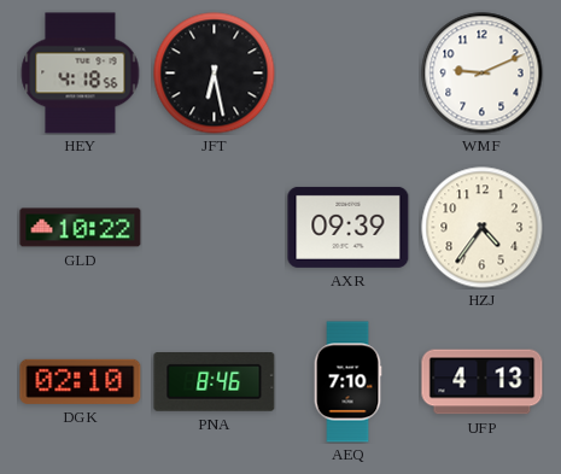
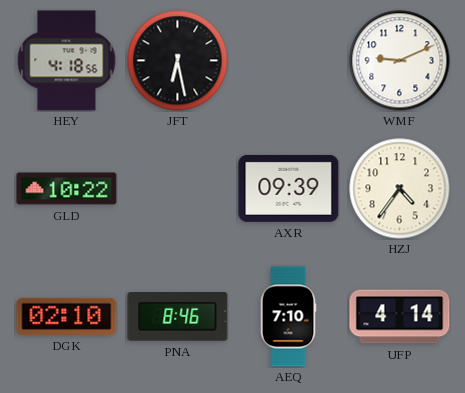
UFP: 4:13 -> 4:14 (400, 317)
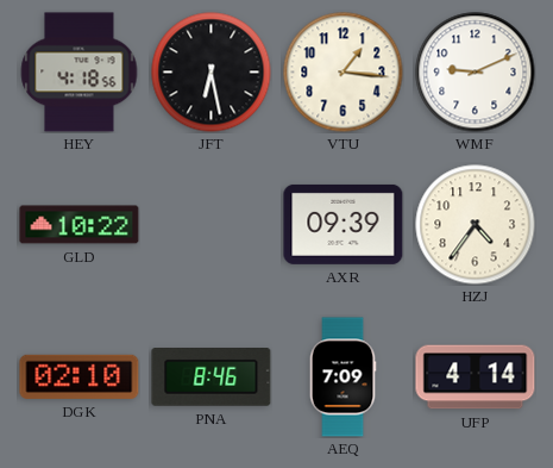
VTU: none -> 1:16 (344, 73)
AEQ: 7:10 -> 7:09 (343, 377)
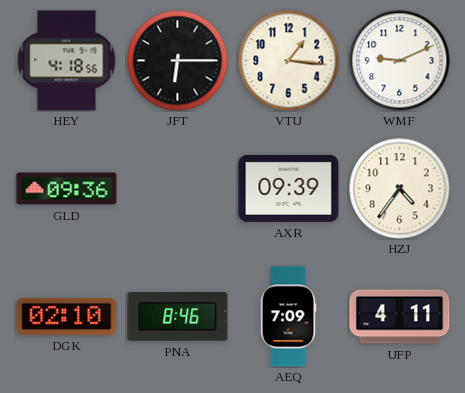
JFT: 6:28 -> 6:15 (178, 61)
GLD: 10:22 -> 09:36 (67, 189)
UFP: 4:14 -> 4:11 (400, 317)
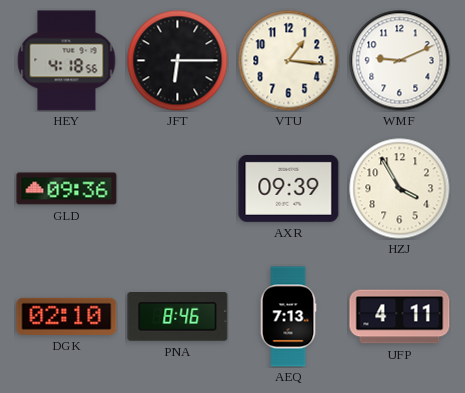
HZJ: 4:36 -> 3:55 (400, 189)
AEQ: 7:09 -> 7:13 (288, 317)
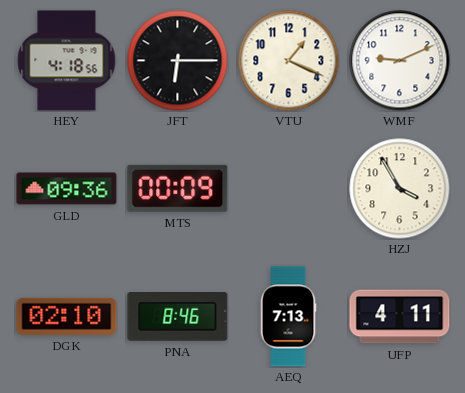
VTU: 1:16 -> 1:19 (289, 61)
MTS: none -> 00:09 (178, 188)
AXR: 09:39 -> none (289, 188)
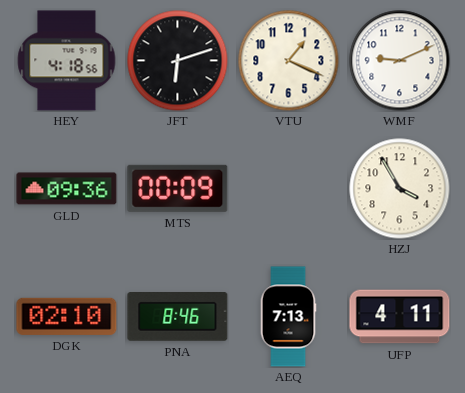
JFT: 6:15 -> 6:12 (178, 61)
